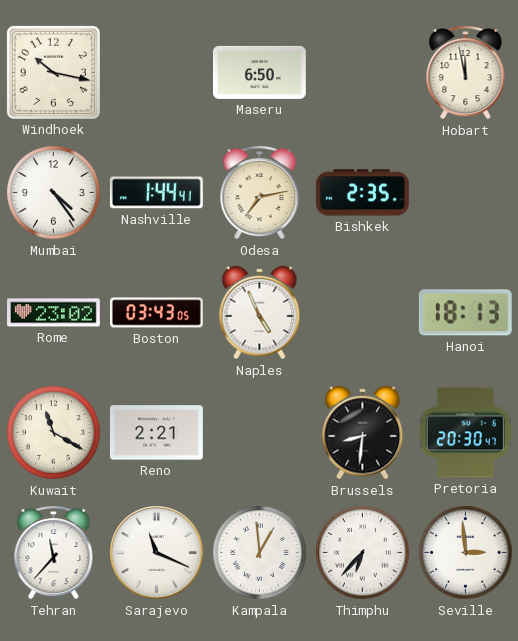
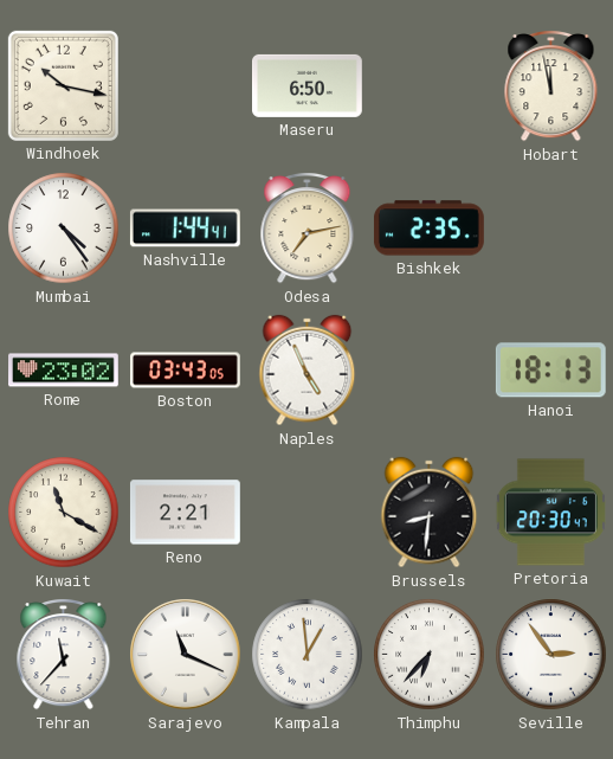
Seville: 2:59 -> 2:54 (551, 655)
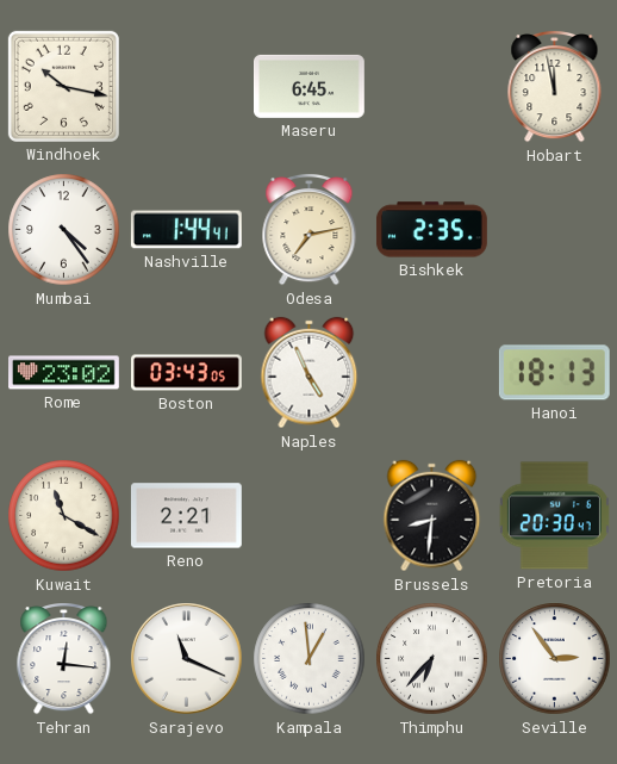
Maseru: 6:50 -> 6:45 (310, 86)
Tehran: 11:37 -> 12:16 (64, 659)
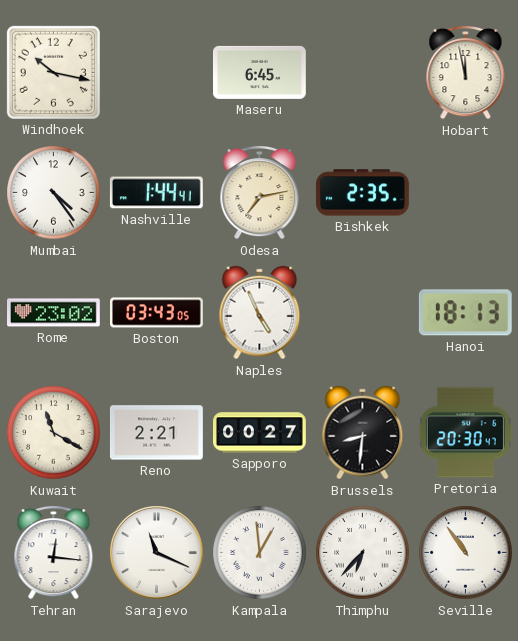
Sapporo: none -> 00:27 (260, 433)
Seville: 2:54 -> 10:54 (466, 553)
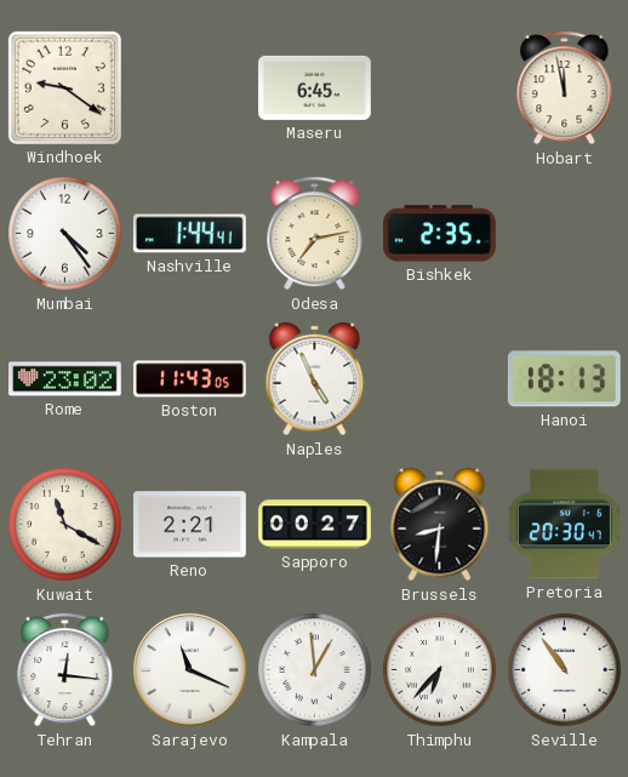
Windhoek: 10:17 -> 9:21 (64, 87)
Boston: 03:43 -> 11:43 (190, 379)
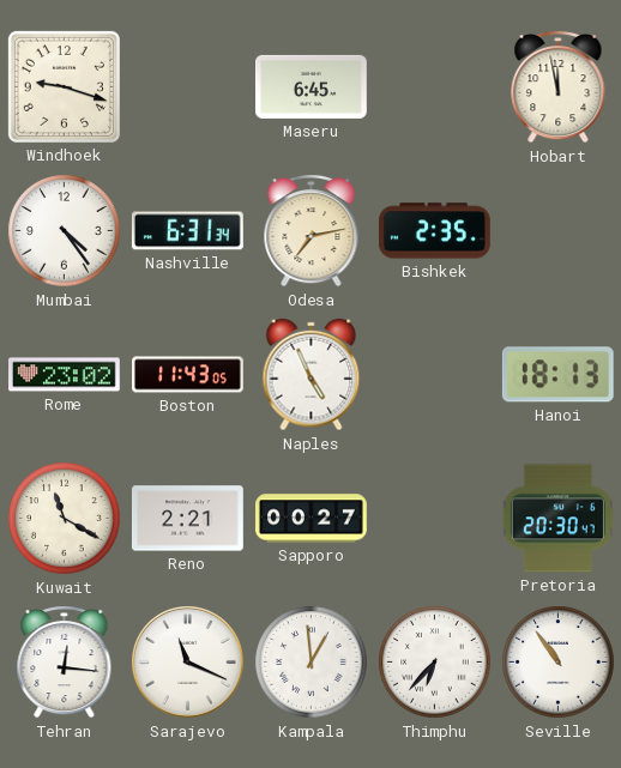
Windhoek: 9:21 -> 9:18 (64, 86)
Nashville: 1:44 -> 6:31 (187, 231)
Brussels: 8:31 -> none (440, 525)
